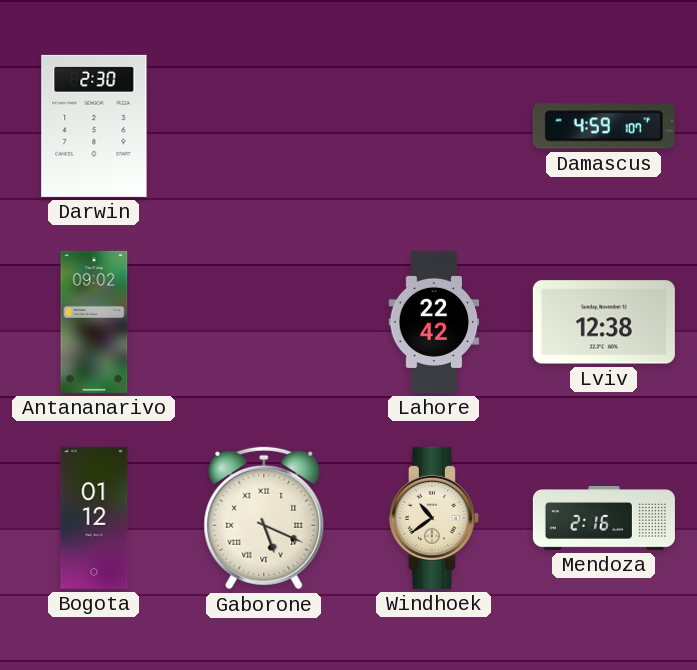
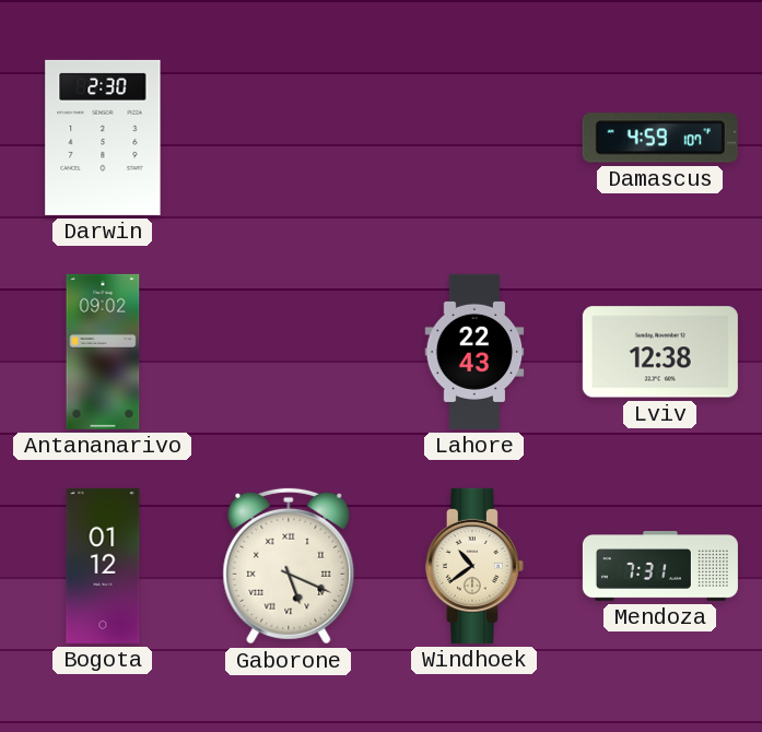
Lahore: 22:42 -> 22:43 (474, 352)
Mendoza: 2:16 -> 7:31 (660, 566)
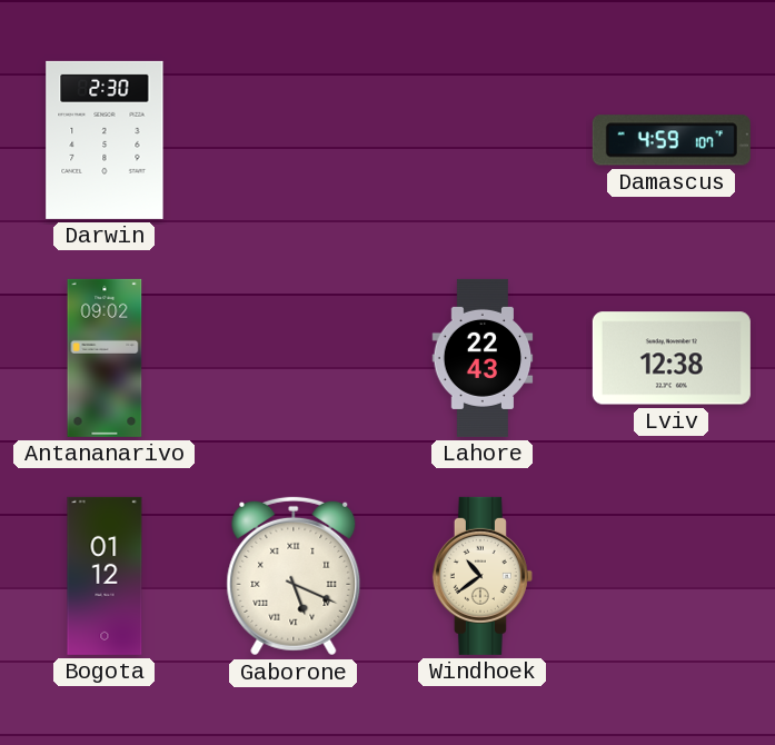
Mendoza: 7:31 -> none (660, 566)
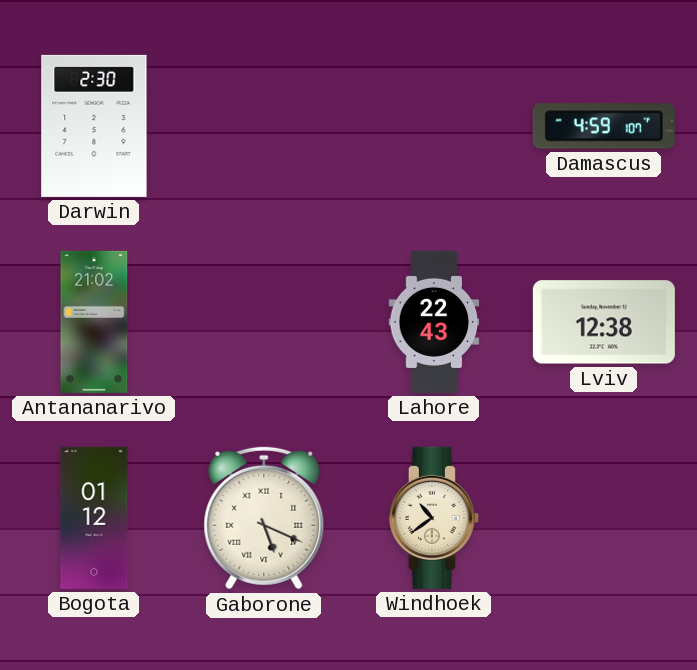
Antananarivo: 09:02 -> 21:02 (94, 322)
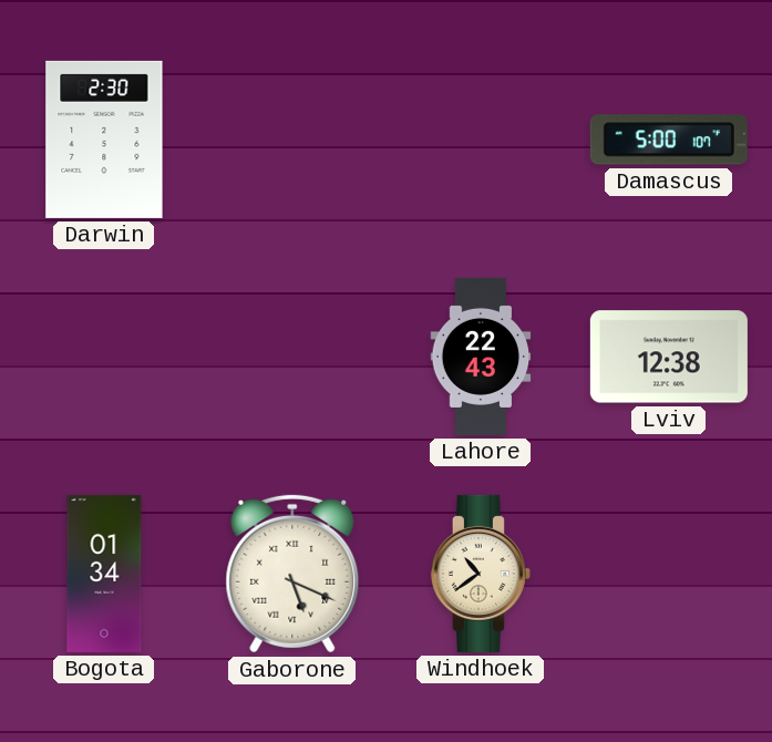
Damascus: 4:59 -> 5:00 (669, 140)
Antananarivo: 21:02 -> none (94, 322)
Bogota: 01:12 -> 01:34 (104, 574)
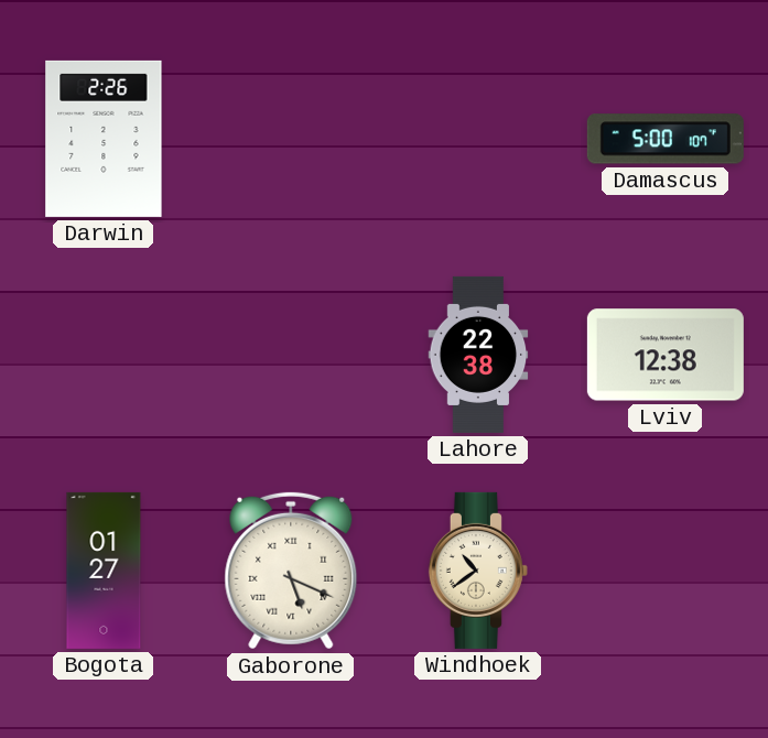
Darwin: 2:30 -> 2:26 (104, 139)
Lahore: 22:43 -> 22:38 (478, 355)
Bogota: 01:34 -> 01:27 (104, 571)
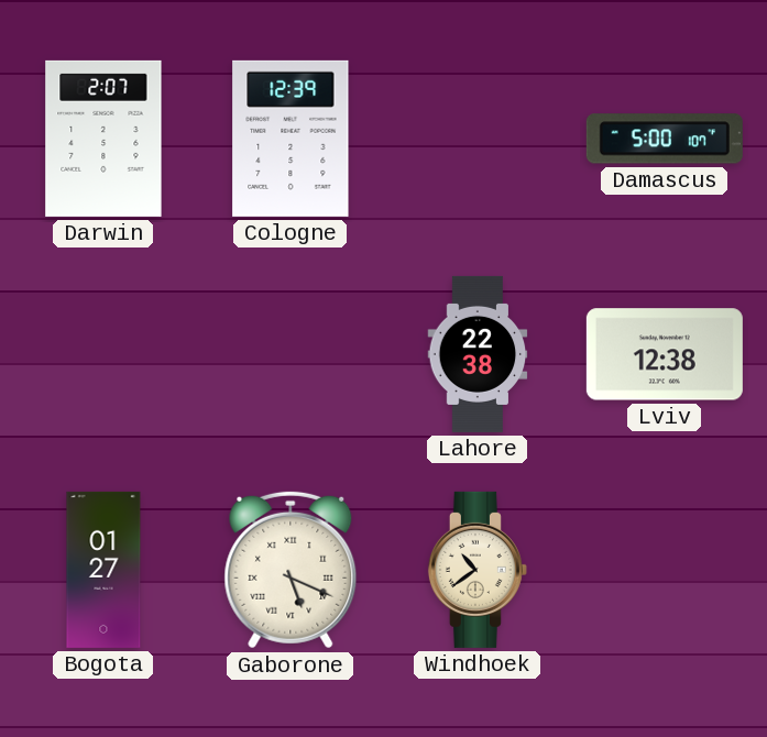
Darwin: 2:26 -> 2:07 (103, 139)
Cologne: none -> 12:39 (291, 139)
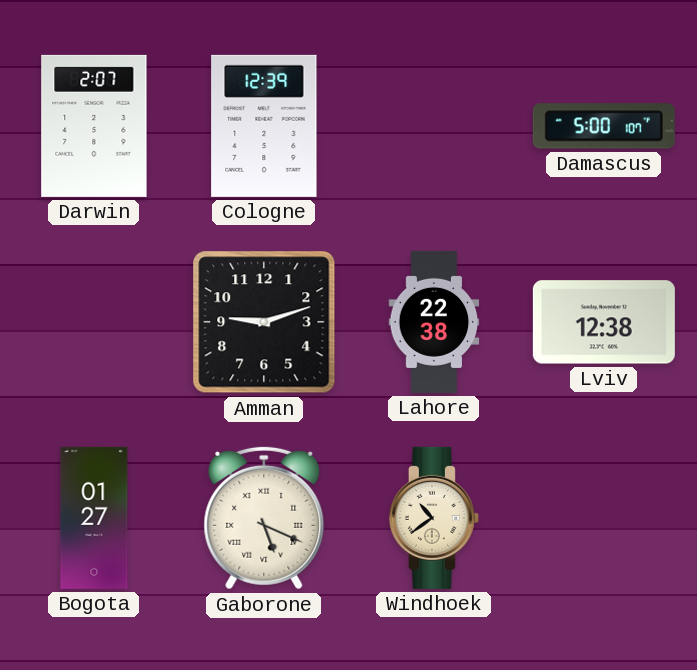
Amman: none -> 9:12 (264, 322)
